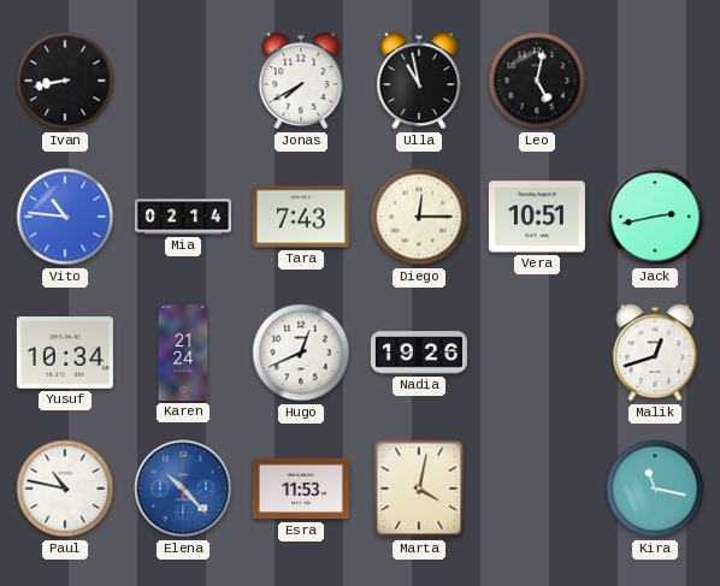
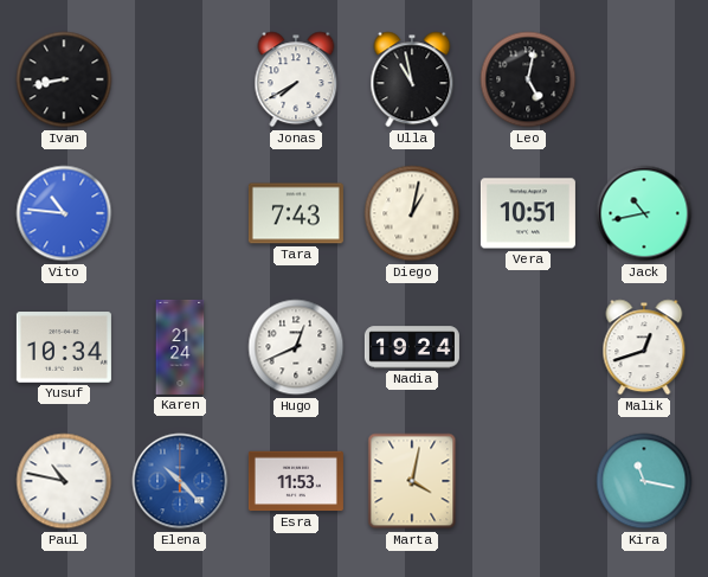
Mia: 02:14 -> none (183, 217)
Diego: 12:15 -> 1:02 (412, 213)
Jack: 2:43 -> 10:43 (644, 213)
Nadia: 19:26 -> 19:24 (412, 347)
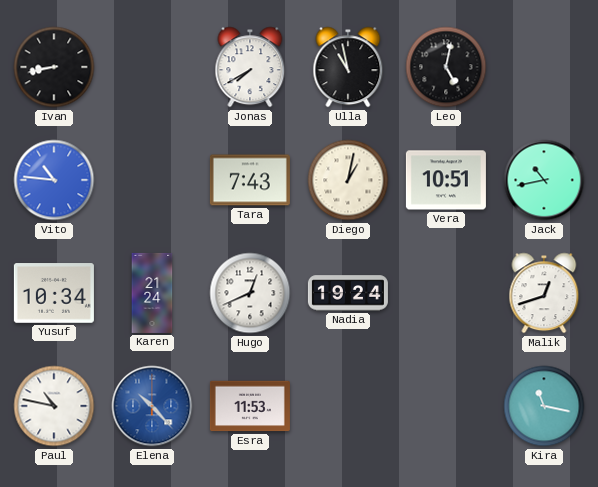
Marta: 4:02 -> none (412, 481)
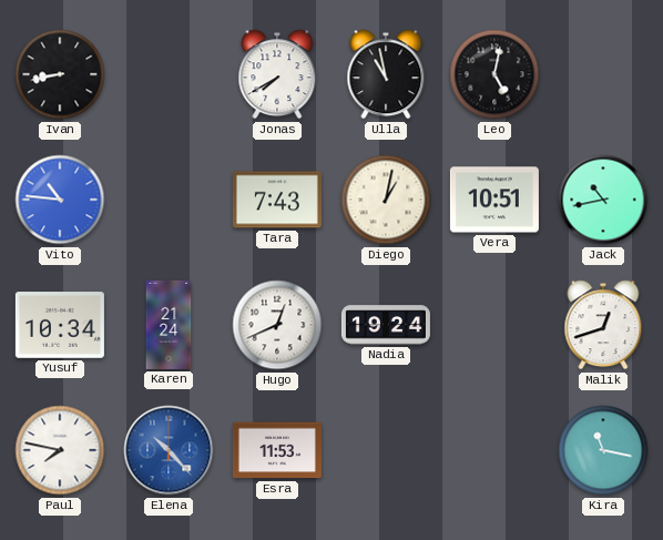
Paul: 10:47 -> 7:47 (60, 450)
